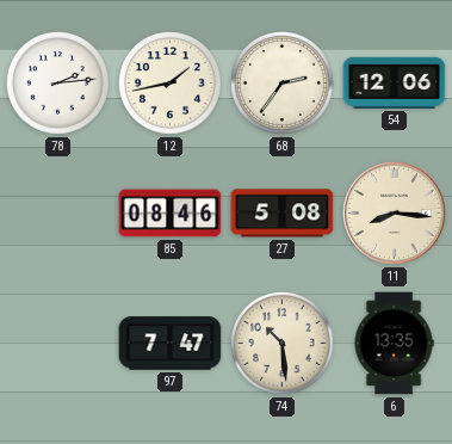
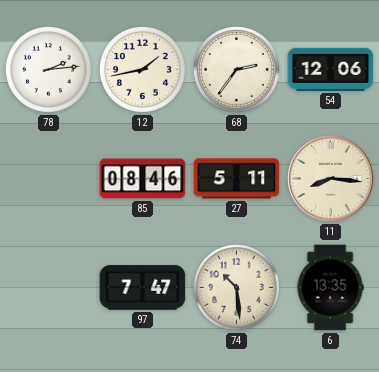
27: 5:08 -> 5:11 (237, 179)
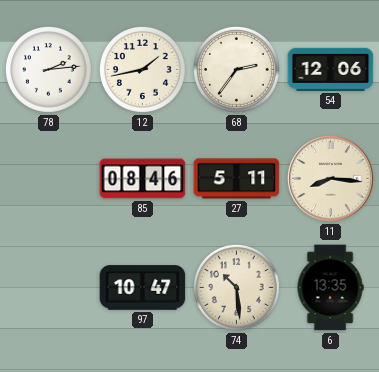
97: 7:47 -> 10:47 (143, 288)
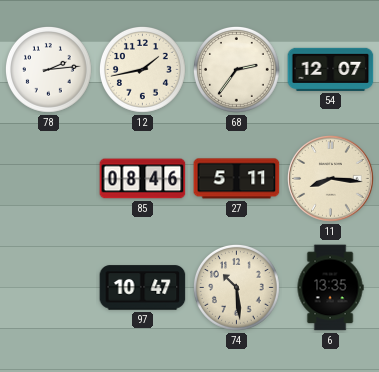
54: 12:06 -> 12:07 (331, 69)
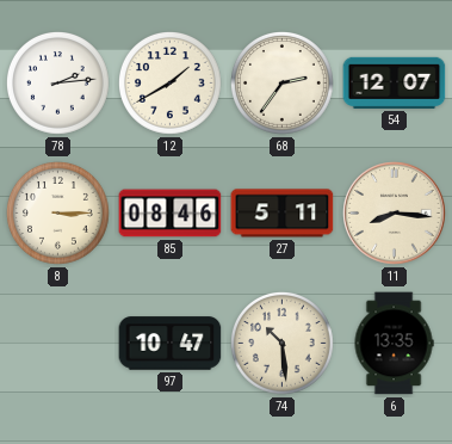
12: 1:43 -> 1:40 (171, 84)
8: none -> 3:15 (58, 214)
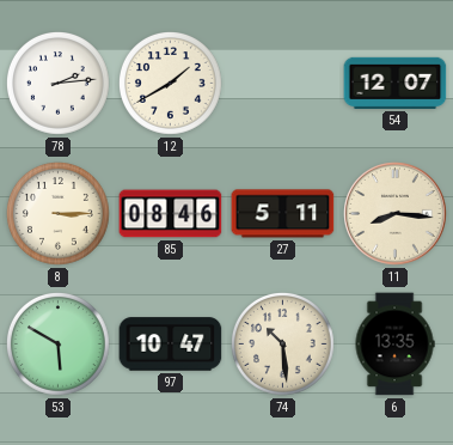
68: 2:36 -> none (283, 84)
53: none -> 5:50 (59, 345)
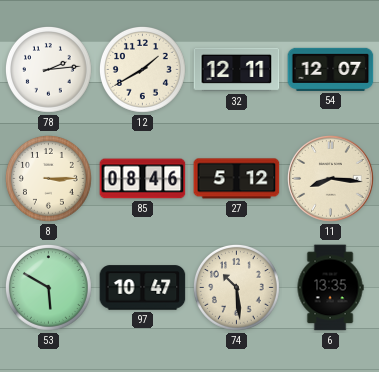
32: none -> 12:11 (237, 70)
27: 5:11 -> 5:12 (237, 179)
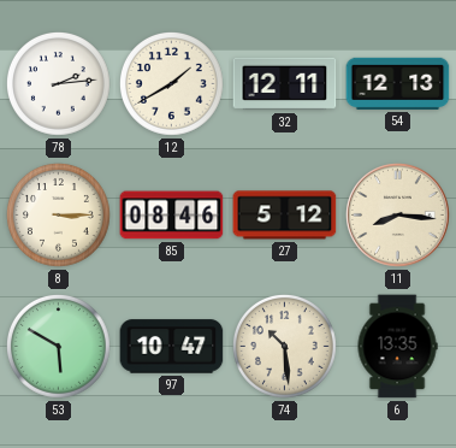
54: 12:07 -> 12:13 (398, 83)
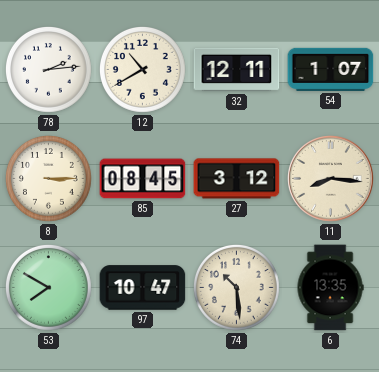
12: 1:40 -> 10:40 (143, 70)
54: 12:13 -> 1:07 (331, 69)
85: 08:46 -> 08:45 (143, 179)
27: 5:12 -> 3:12 (237, 179)
53: 5:50 -> 7:50 (49, 288)
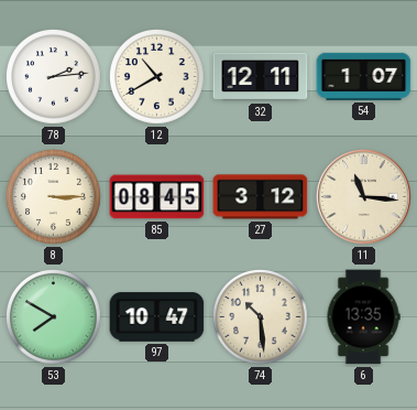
11: 8:16 -> 11:16 (364, 197)
